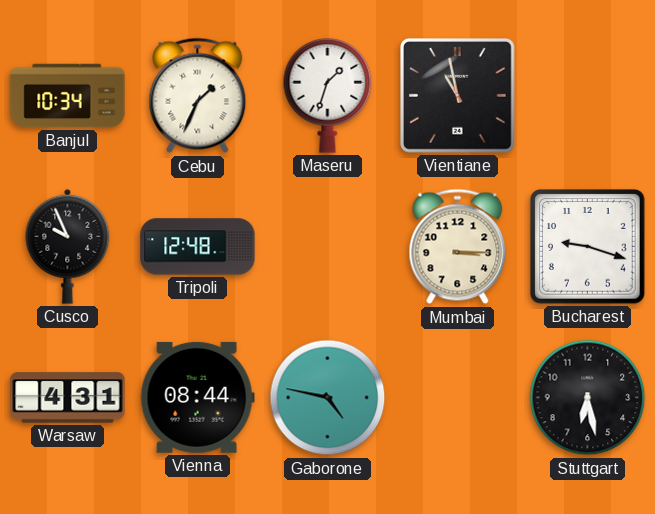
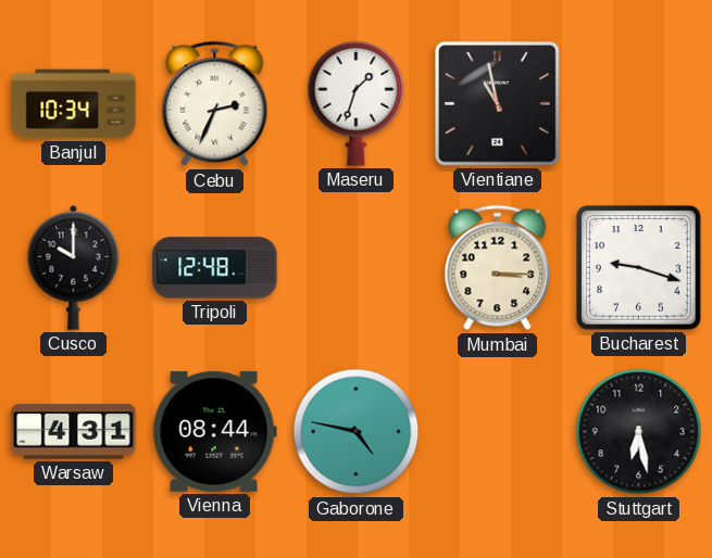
Cebu: 1:34 -> 2:34 (215, 104)
Cusco: 9:56 -> 10:00 (74, 267)
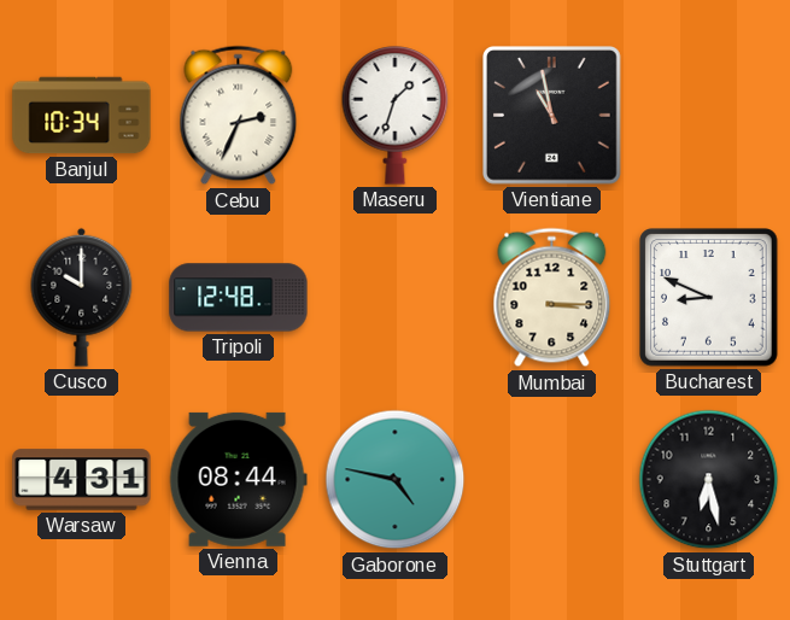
Bucharest: 9:18 -> 8:49 (709, 298)
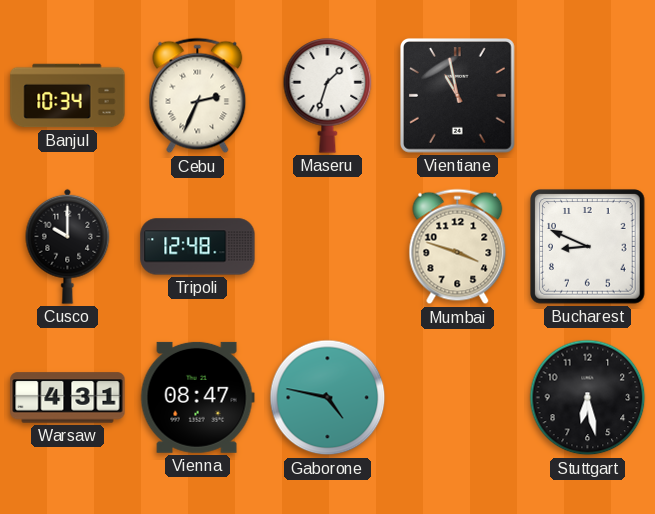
Mumbai: 3:15 -> 3:48 (458, 247)
Vienna: 08:44 -> 08:47 (197, 397)
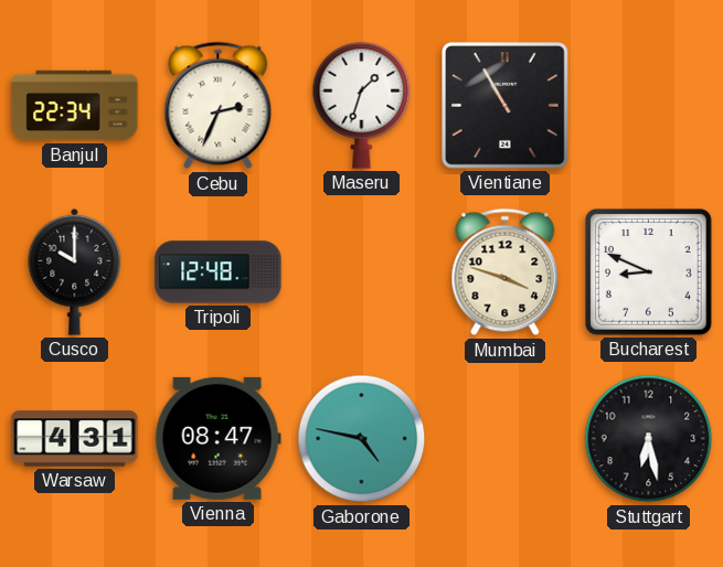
Banjul: 10:34 -> 22:34 (75, 106)
Vientiane: 10:58 -> 10:55 (506, 106)
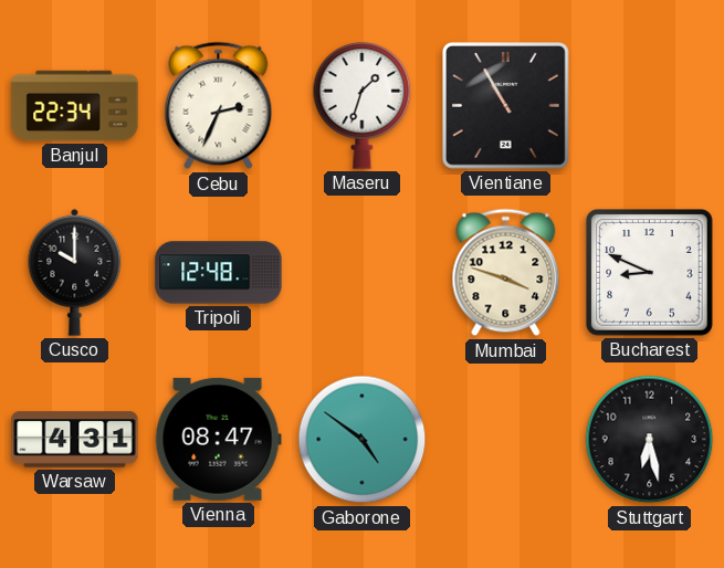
Gaborone: 4:47 -> 4:51 (363, 440)
